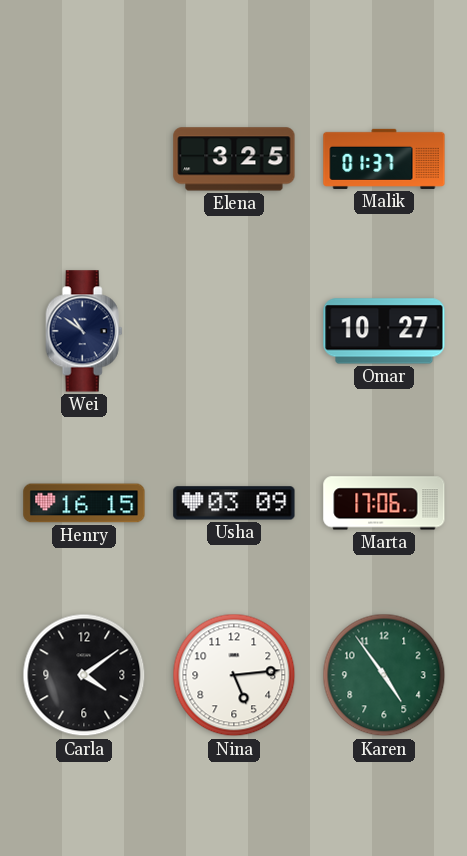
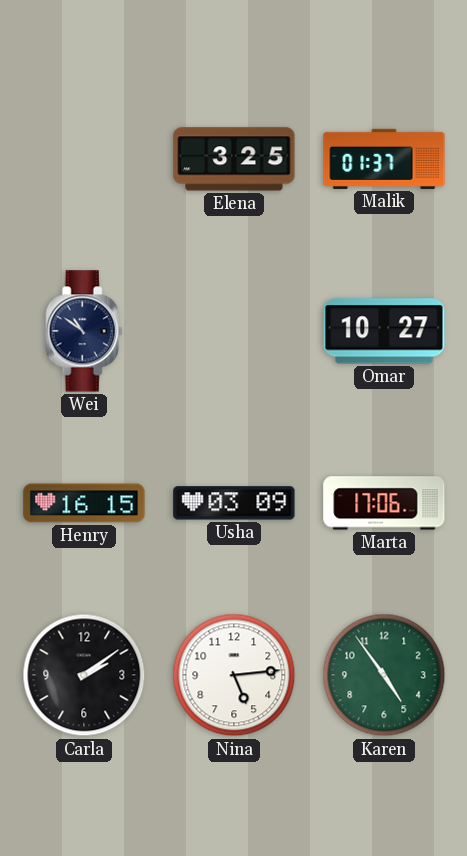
Carla: 4:09 -> 2:09 (84, 675)
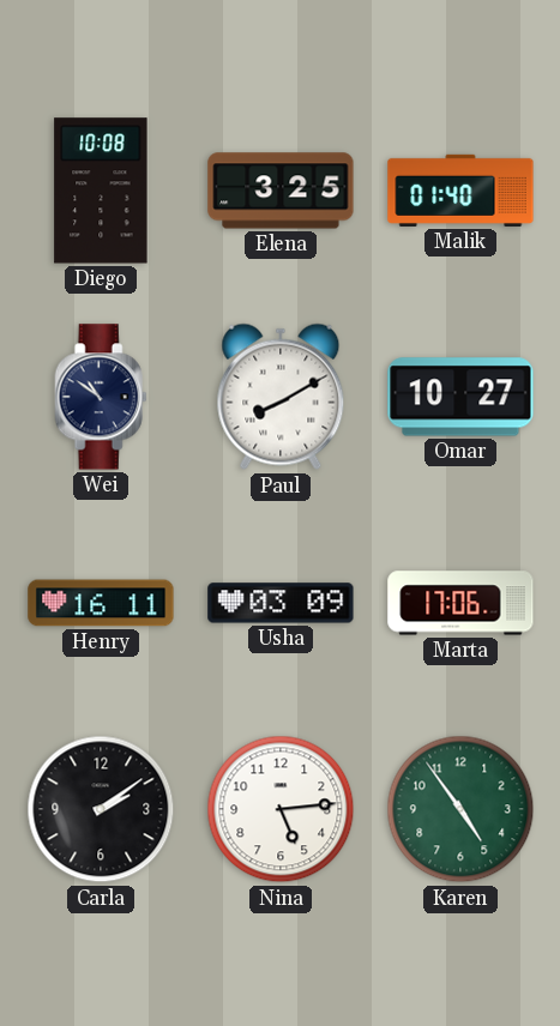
Diego: none -> 10:08 (101, 191)
Malik: 01:37 -> 01:40 (460, 191)
Paul: none -> 8:10 (281, 397)
Henry: 16:15 -> 16:11 (101, 603)
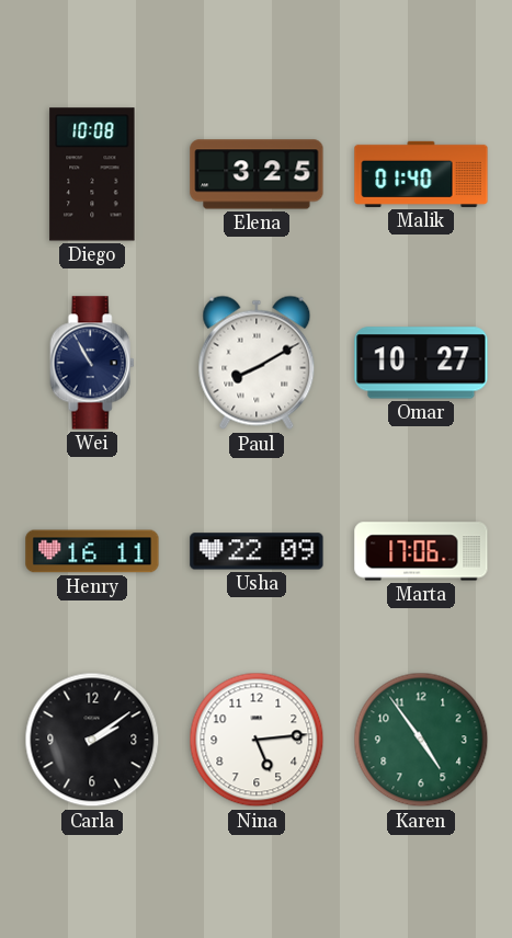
Wei: 10:51 -> 10:55 (92, 363)
Usha: 03:09 -> 22:09 (257, 551)
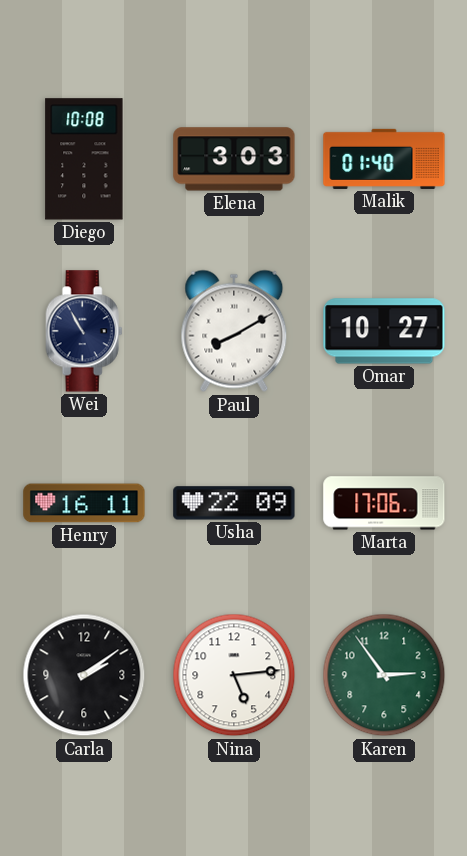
Elena: 3:25 -> 3:03 (234, 159)
Karen: 4:54 -> 2:54 (384, 675)
